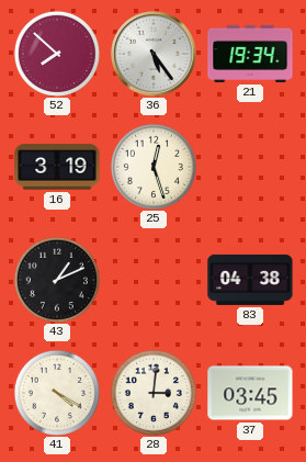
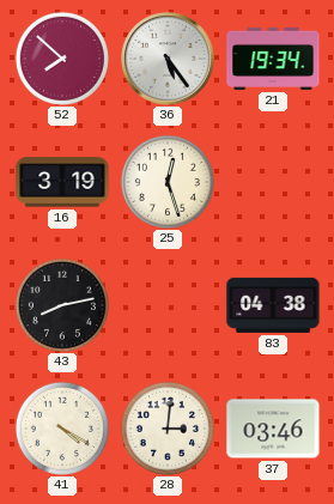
43: 1:11 -> 8:13 (62, 305)
37: 03:45 -> 03:46 (273, 429)
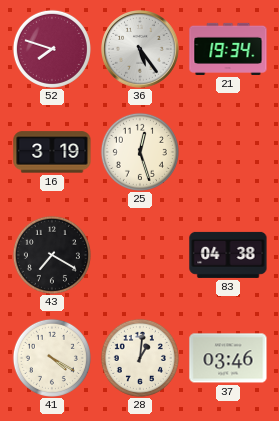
52: 7:52 -> 7:48 (52, 49)
43: 8:13 -> 7:20 (52, 255)
28: 3:01 -> 1:01 (140, 358)
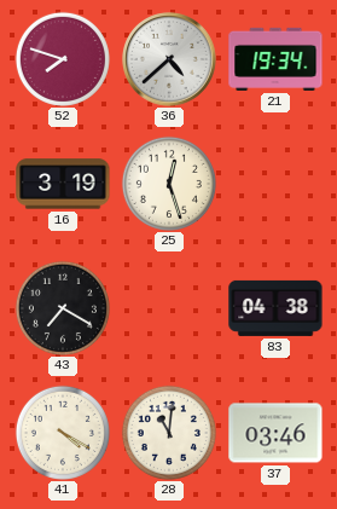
36: 5:24 -> 4:38 (170, 60)
28: 1:01 -> 11:01 (169, 433)
